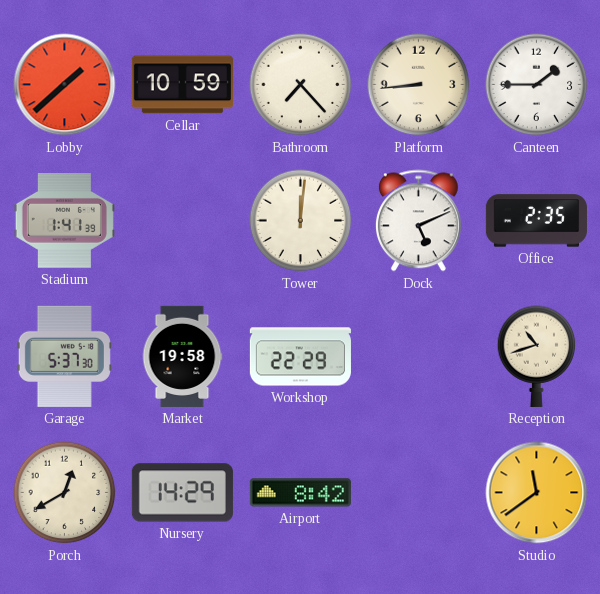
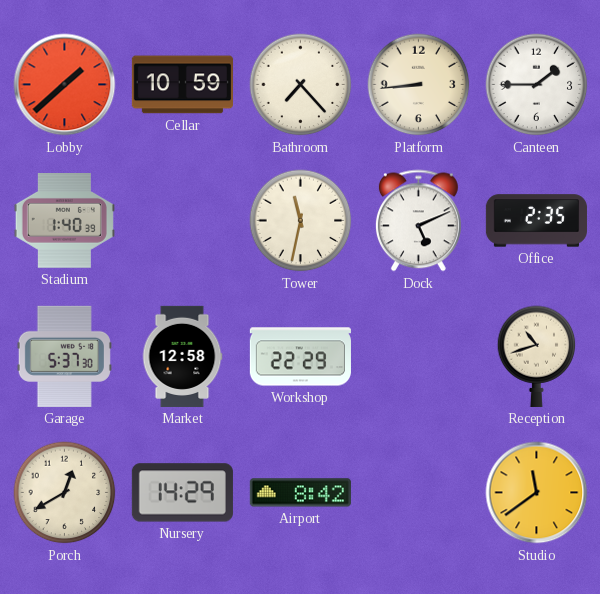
Stadium: 1:41 -> 1:40 (64, 221)
Tower: 12:01 -> 11:32 (301, 221)
Market: 19:58 -> 12:58 (182, 356)
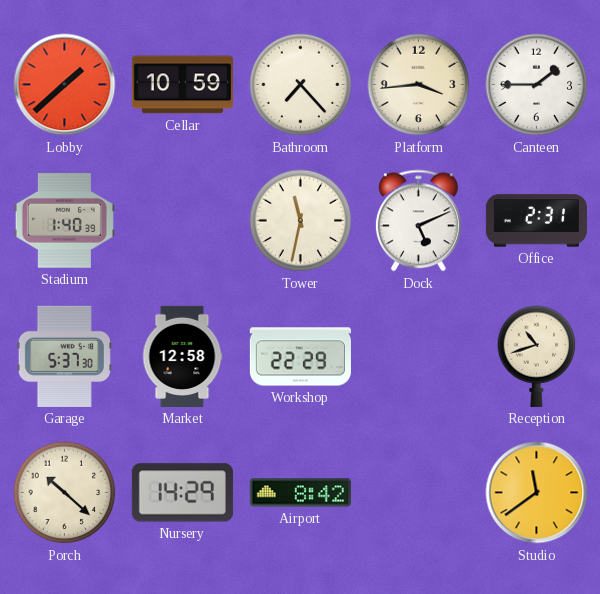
Platform: 8:44 -> 3:44 (419, 85)
Office: 2:35 -> 2:31 (536, 221)
Porch: 12:40 -> 10:22 (65, 493)
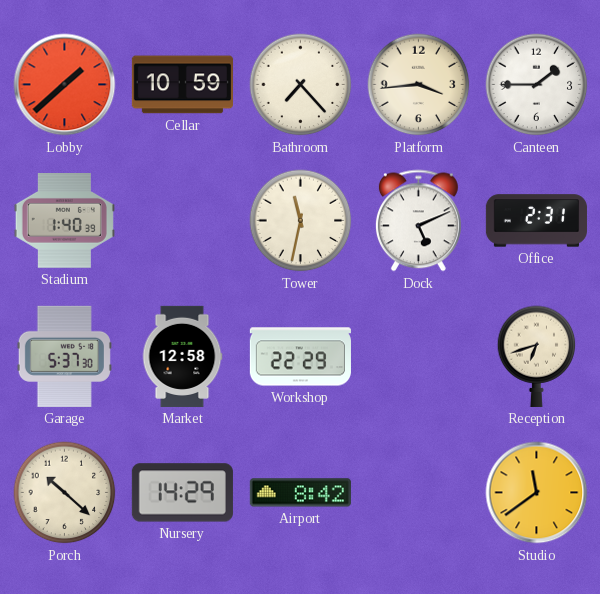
Reception: 10:42 -> 6:42 (537, 356)
